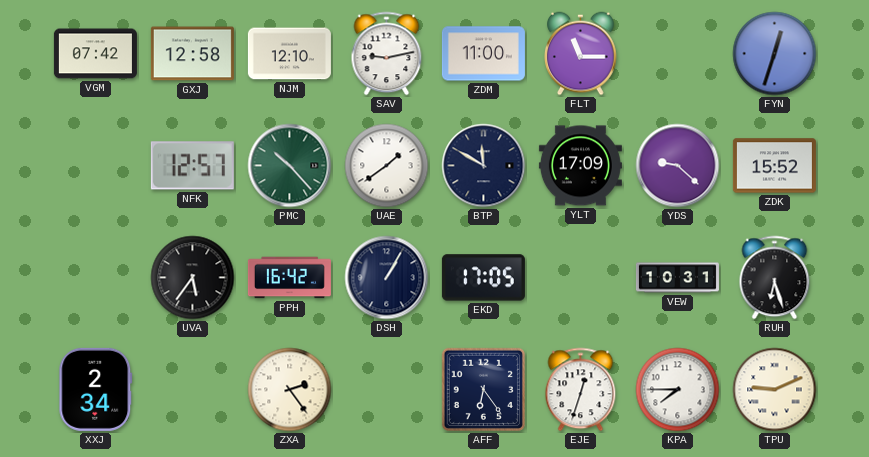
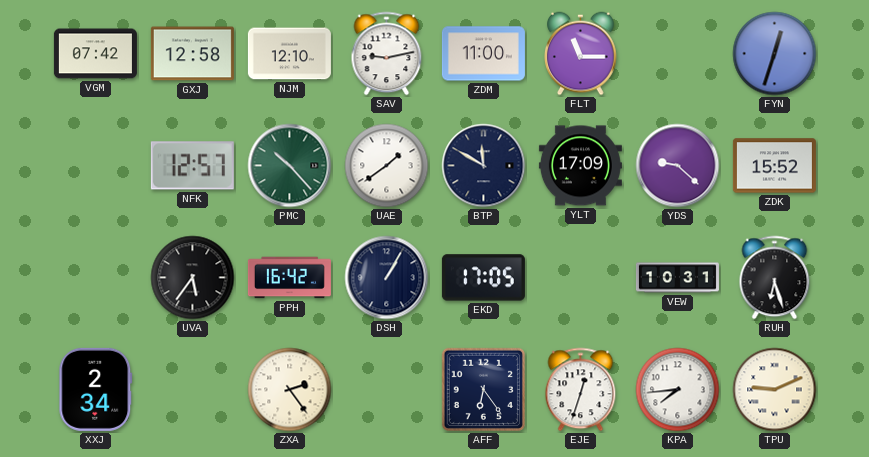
KPA: 7:45 -> 7:44 (678, 390)
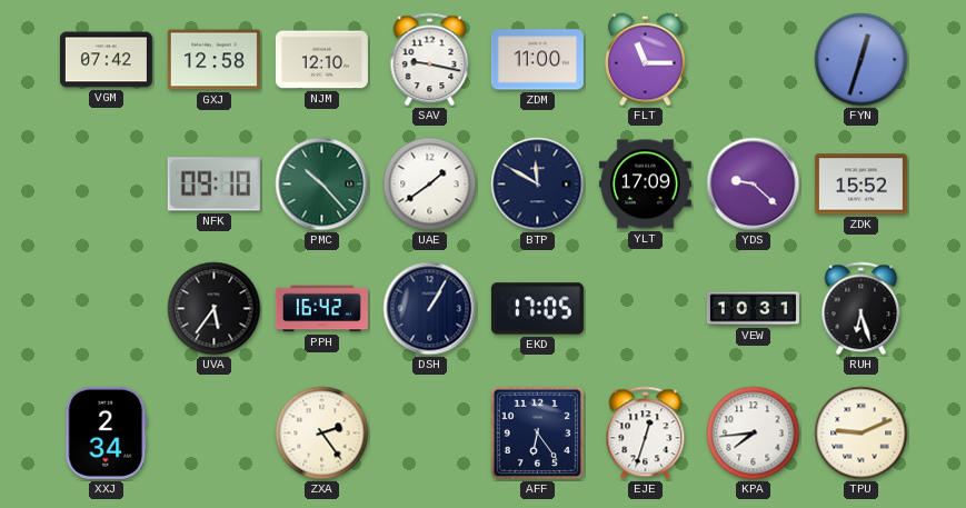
SAV: 9:13 -> 9:17 (430, 60)
NFK: 12:57 -> 09:10 (213, 185)
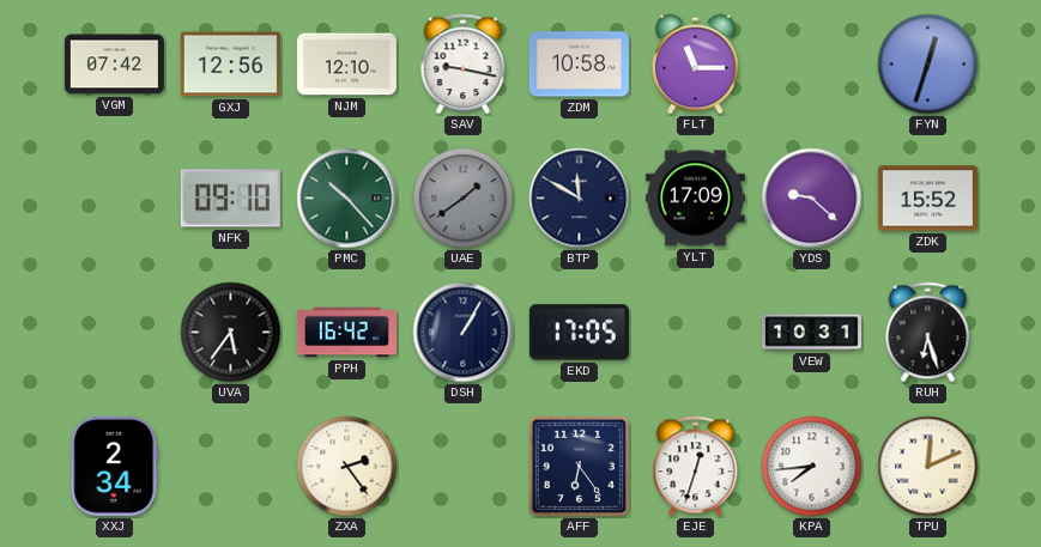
GXJ: 12:58 -> 12:56 (230, 65)
ZDM: 11:00 -> 10:58 (579, 65)
UAE dial: white -> grey (464, 199)
TPU: 9:11 -> 12:11 (928, 467)
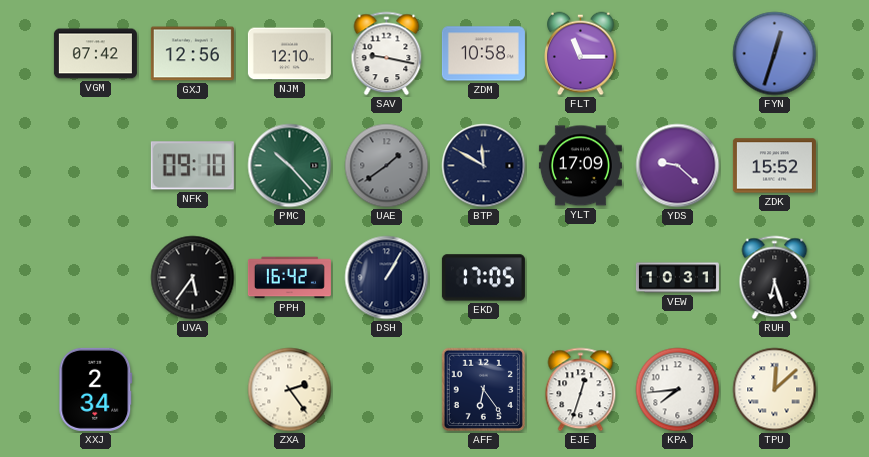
TPU: 12:11 -> 12:08 (775, 390)
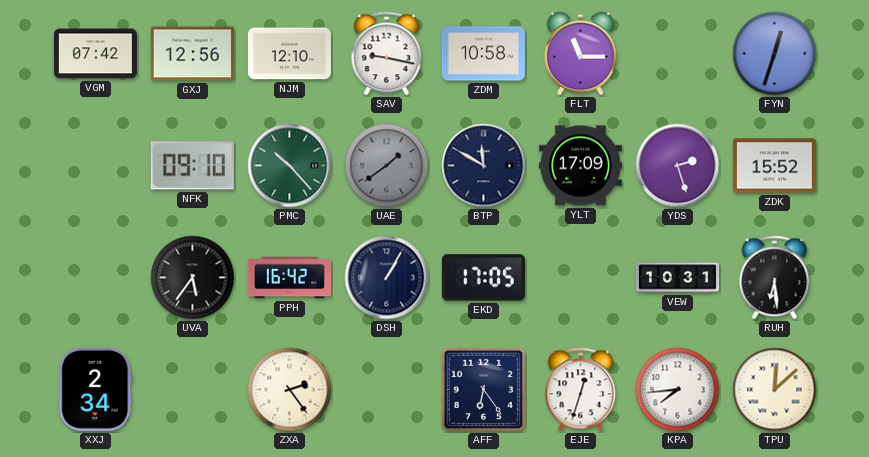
YDS: 9:22 -> 2:27 (678, 166)
RUH: 6:27 -> 6:29 (775, 278)
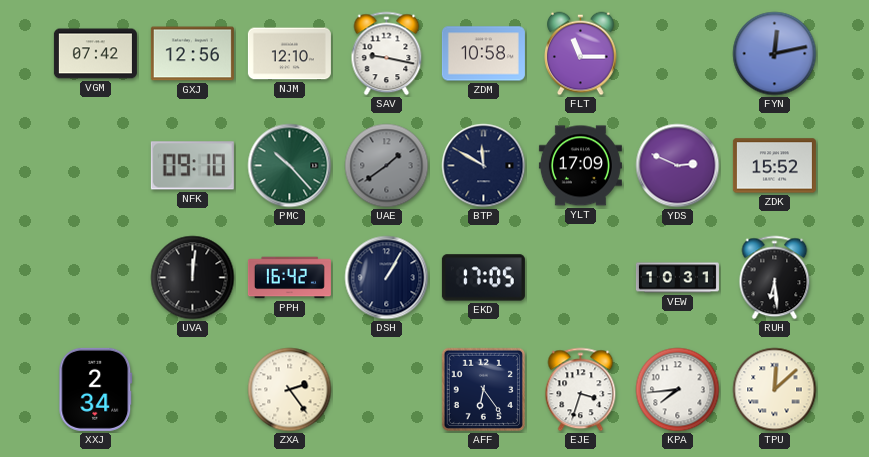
FYN: 12:33 -> 12:13 (775, 54)
YDS: 2:27 -> 2:49 (678, 166)
UVA: 5:36 -> 12:01 (193, 278)
EJE: 12:33 -> 3:33 (581, 390)
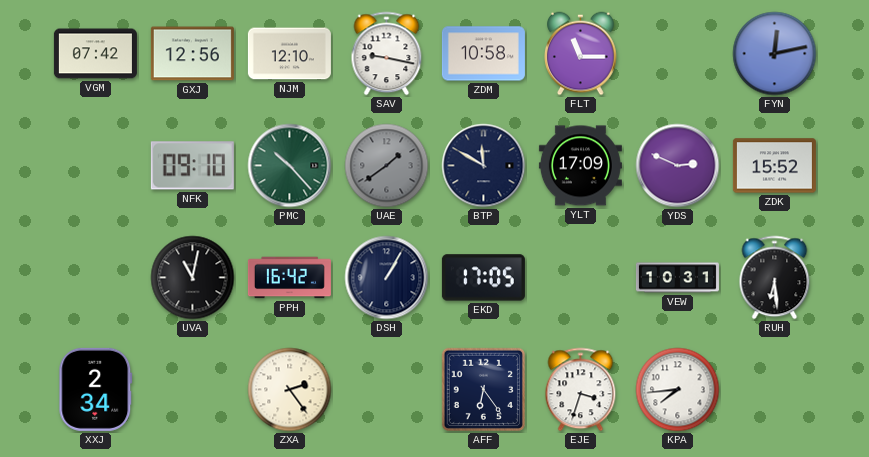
UVA: 12:01 -> 11:02 (193, 278)
TPU: 12:08 -> none (775, 390)
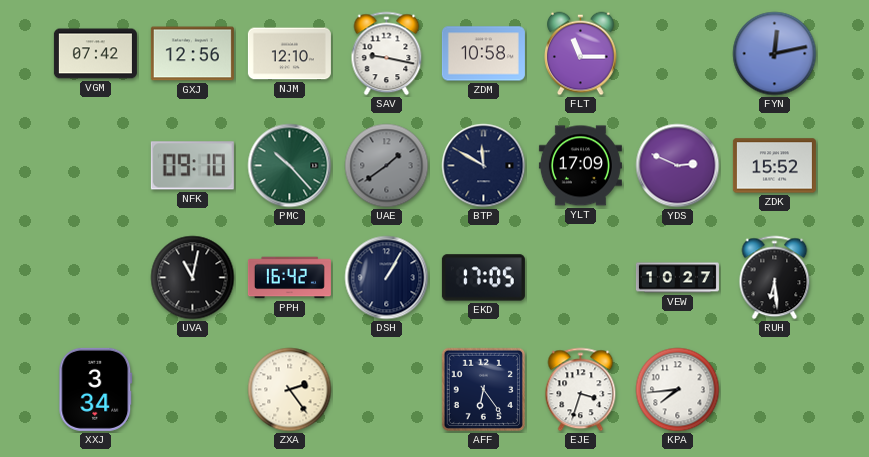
VEW: 10:31 -> 10:27 (677, 278)
XXJ: 2:34 -> 3:34 (96, 389)
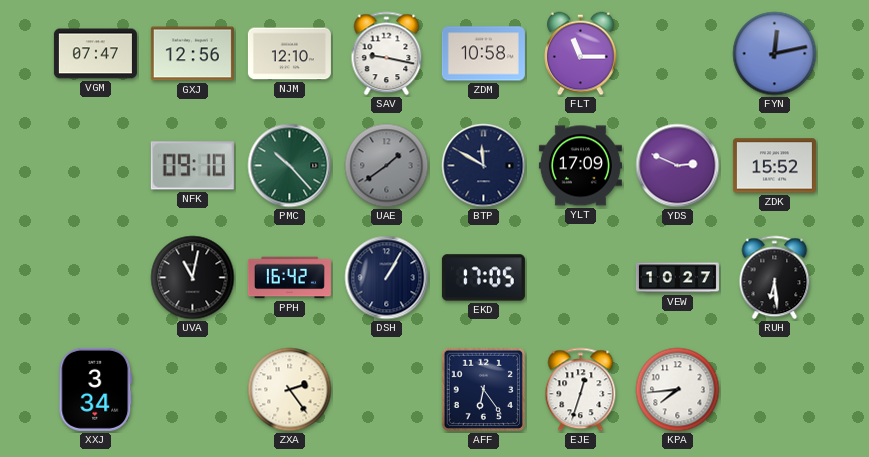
VGM: 07:42 -> 07:47 (95, 54)
EJE: 3:33 -> 12:33 (581, 390)
